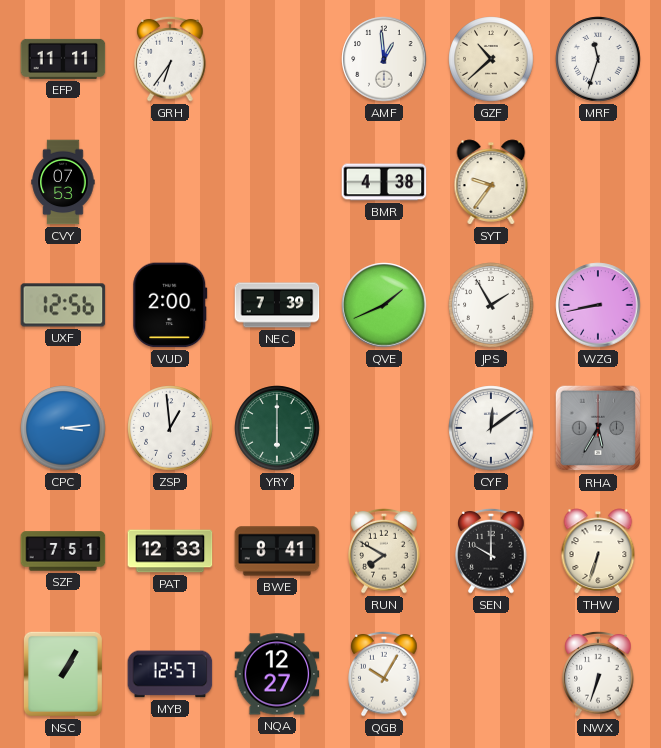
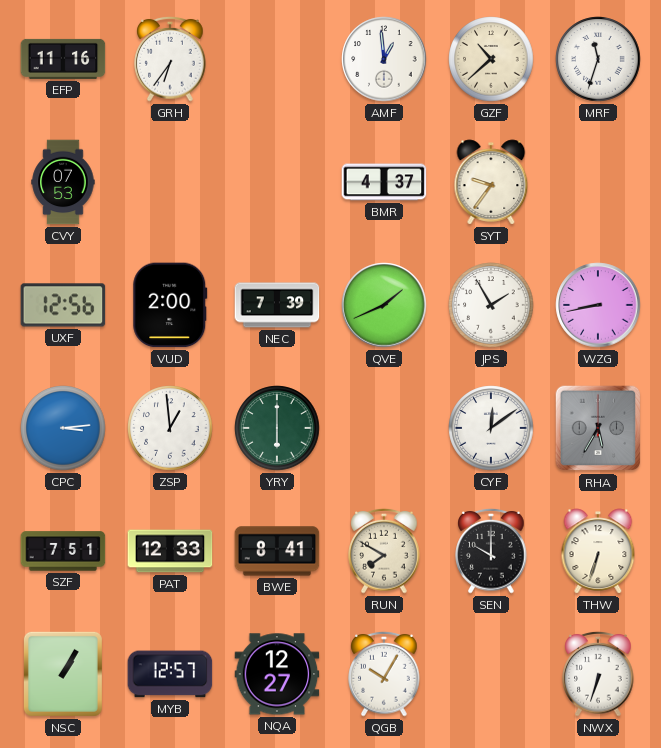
EFP: 11:11 -> 11:16 (63, 59)
BMR: 4:38 -> 4:37 (384, 182)
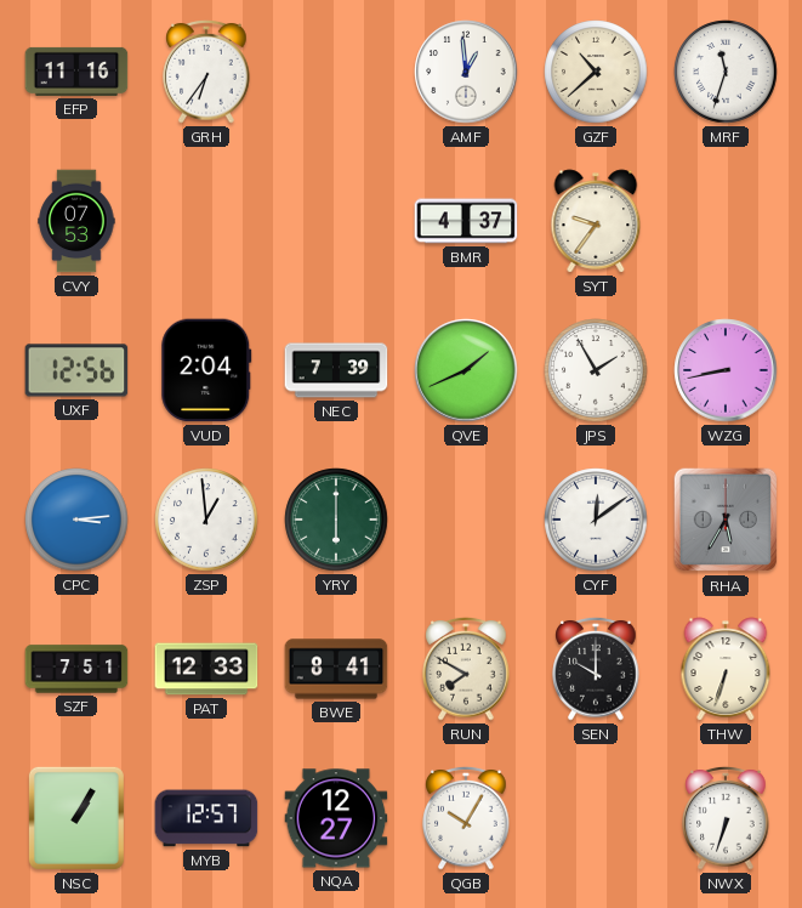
VUD: 2:00 -> 2:04 (206, 370)
